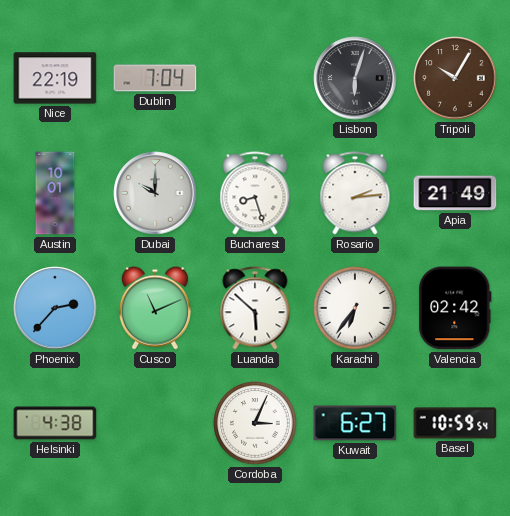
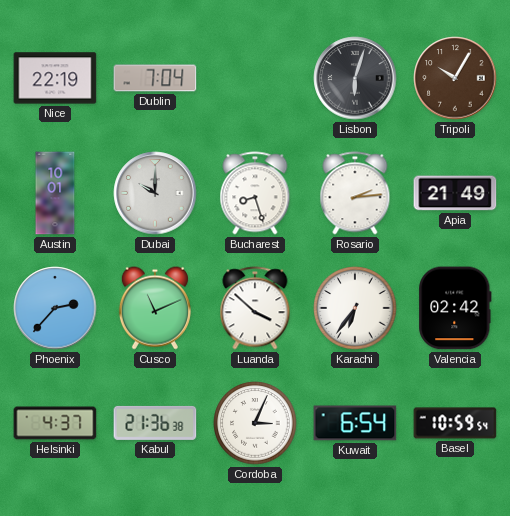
Luanda: 5:52 -> 3:52 (255, 308)
Helsinki: 4:38 -> 4:37 (55, 423)
Kabul: none -> 21:36 (155, 423)
Kuwait: 6:27 -> 6:54 (355, 423)
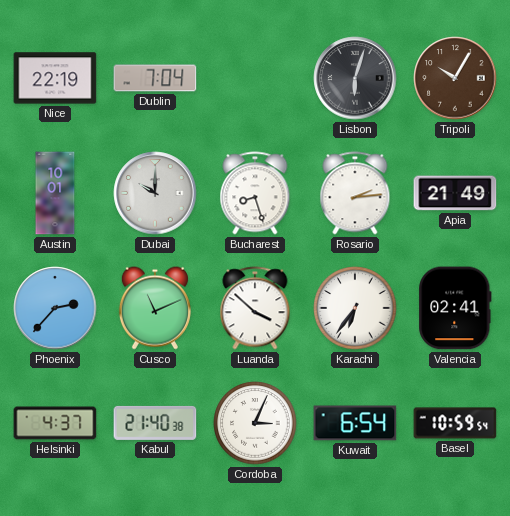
Valencia: 02:42 -> 02:41 (455, 308)
Kabul: 21:36 -> 21:40 (155, 423)
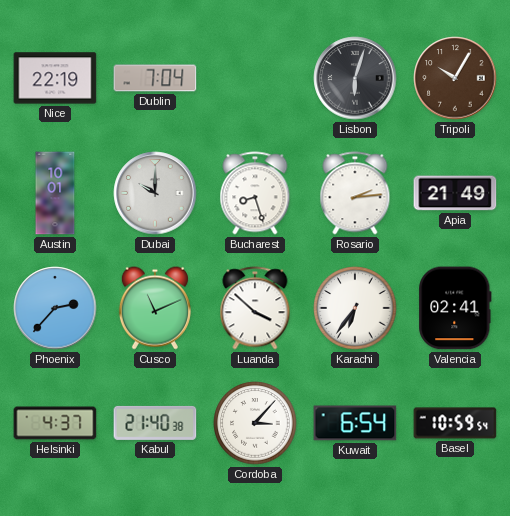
Cordoba: 3:04 -> 3:07 (255, 423)
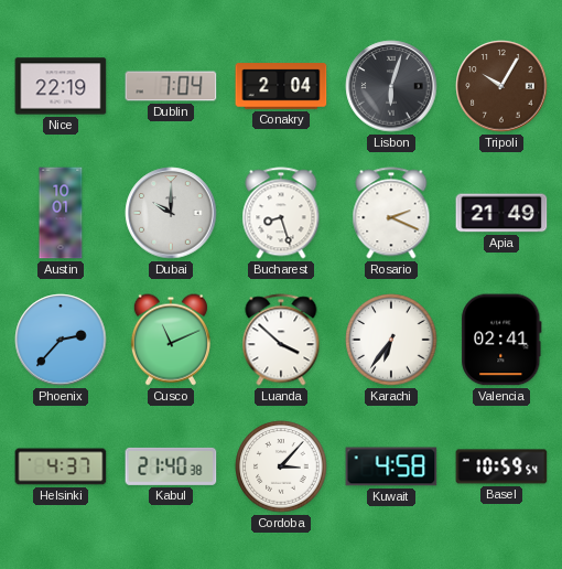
Conakry: none -> 2:04 (281, 86)
Rosario: 2:14 -> 2:19 (391, 213)
Kuwait: 6:54 -> 4:58 (391, 466)
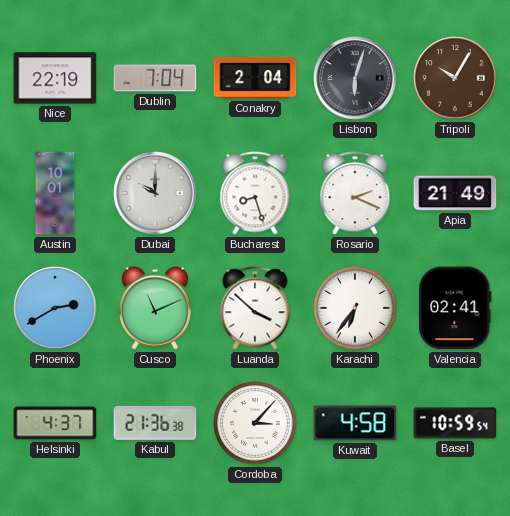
Phoenix: 2:37 -> 2:40 (55, 308)
Kabul: 21:40 -> 21:36 (155, 423)
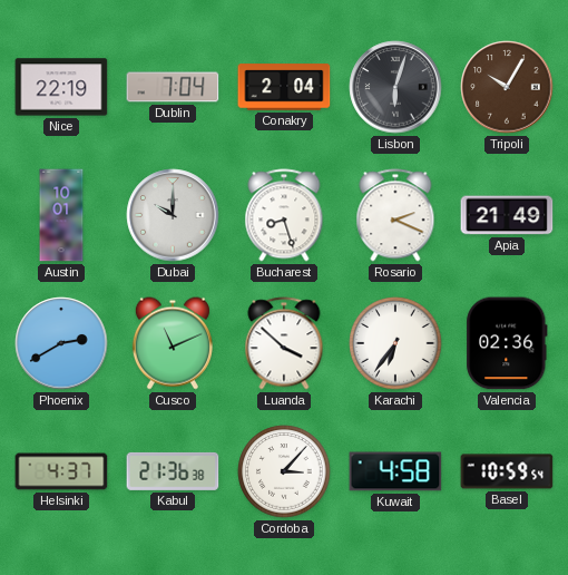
Valencia: 02:41 -> 02:36 (507, 343)
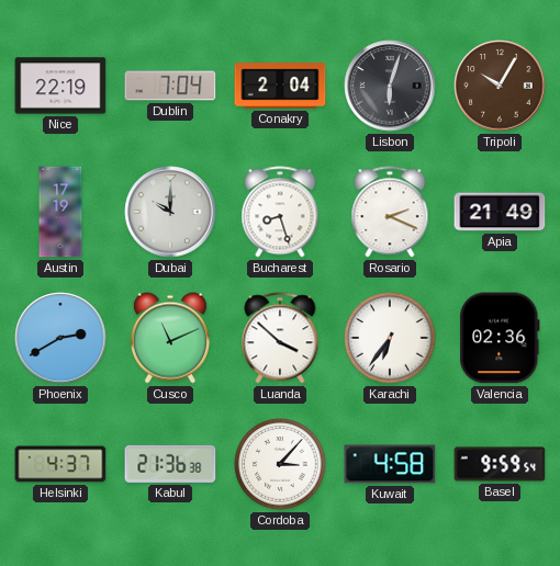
Austin: 10:01 -> 17:19 (60, 212)
Basel: 10:59 -> 9:59 (500, 464)
